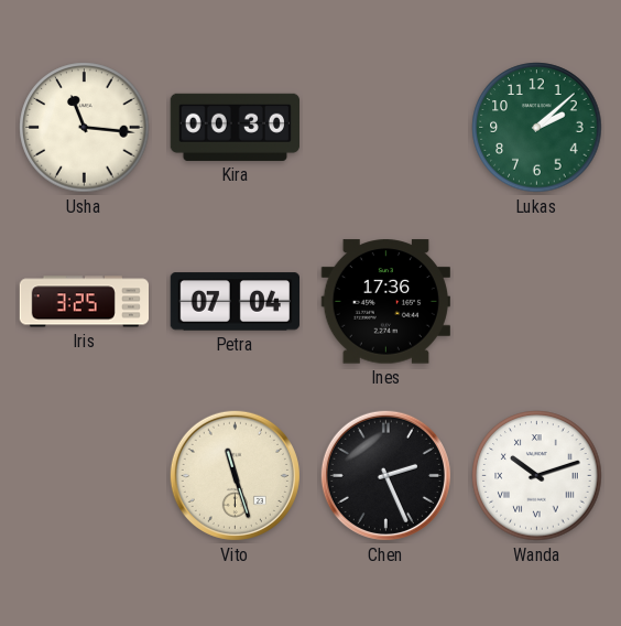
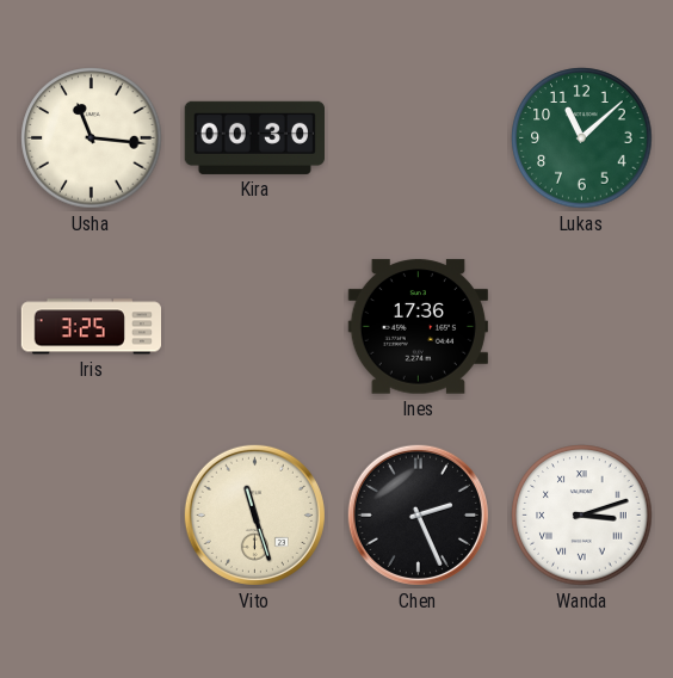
Lukas: 2:08 -> 11:08 (582, 138)
Petra: 07:04 -> none (235, 302)
Wanda: 10:12 -> 3:12 (582, 516)
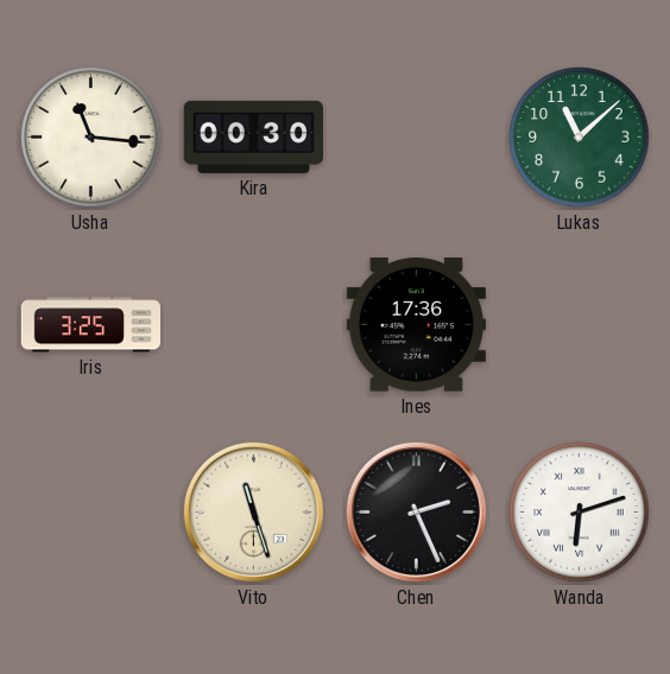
Wanda: 3:12 -> 6:12 (580, 513)
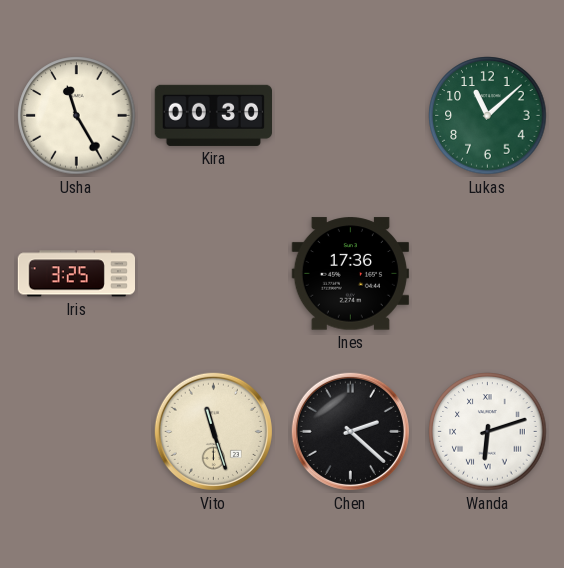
Usha: 11:16 -> 11:25 (77, 116)
Chen: 2:26 -> 2:22 (350, 431)
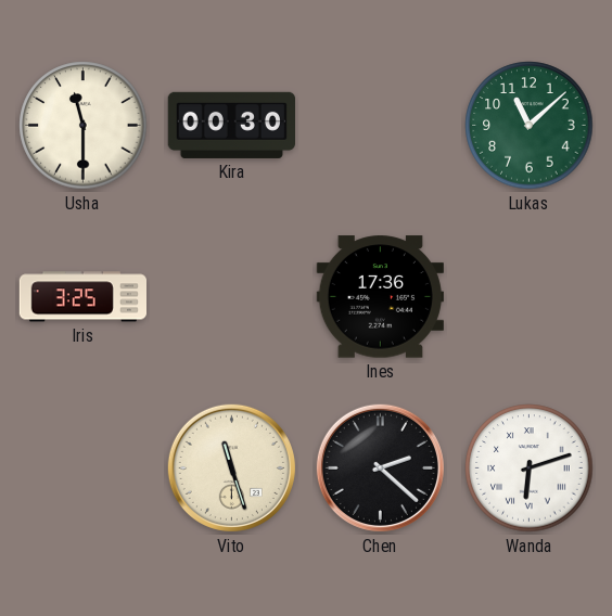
Usha: 11:25 -> 11:30 (84, 126)
